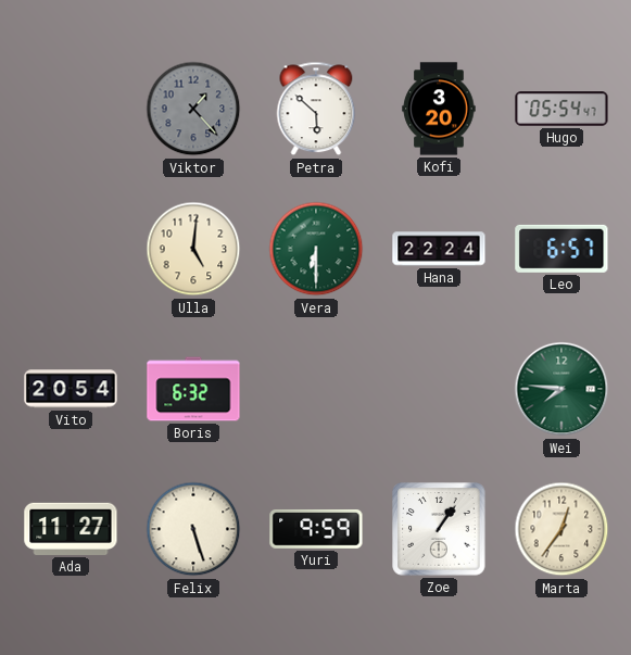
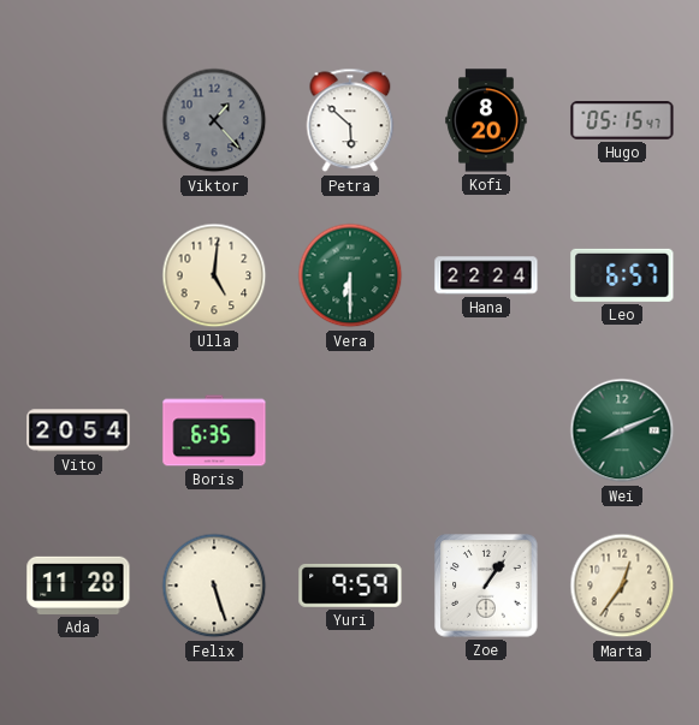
Kofi: 3:20 -> 8:20 (486, 120)
Hugo: 05:54 -> 05:15 (622, 120)
Boris: 6:32 -> 6:35 (214, 430)
Wei: 7:46 -> 8:11 (622, 430)
Ada: 11:27 -> 11:28 (78, 586)
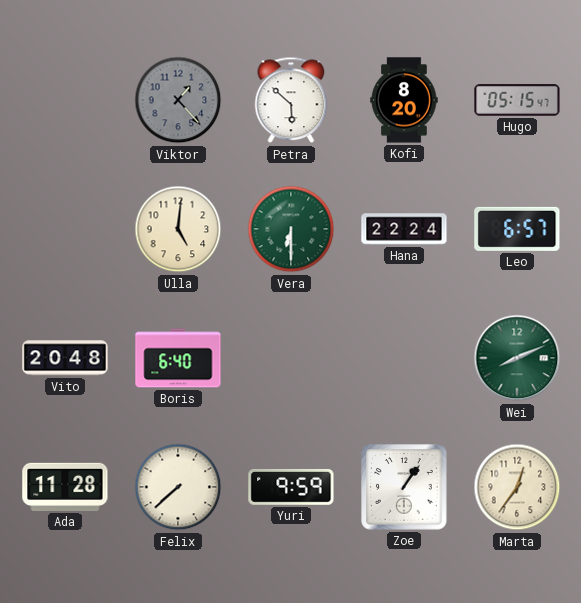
Vito: 20:54 -> 20:48 (65, 358)
Boris: 6:35 -> 6:40 (178, 358)
Felix: 5:27 -> 7:38 (178, 487)
